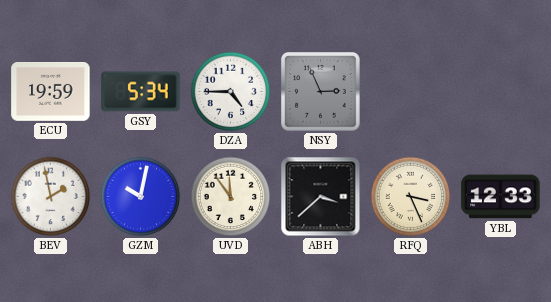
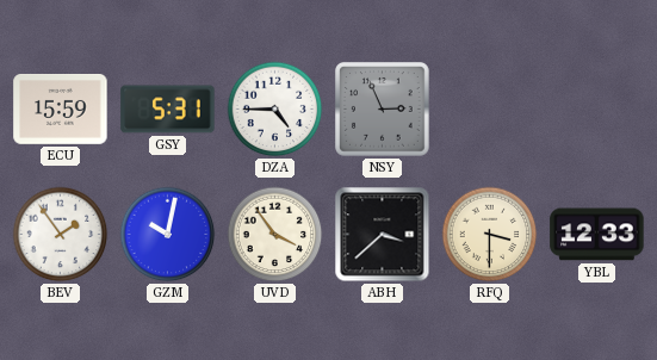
ECU: 19:59 -> 15:59 (61, 110)
GSY: 5:34 -> 5:31 (168, 110)
BEV: 1:58 -> 1:54 (61, 235)
UVD: 11:54 -> 3:54 (275, 235)
RFQ: 3:26 -> 3:30 (490, 235)
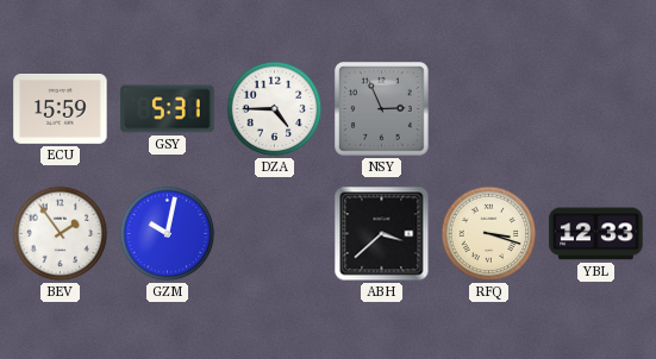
UVD: 3:54 -> none (275, 235)
RFQ: 3:30 -> 3:18 (489, 234)
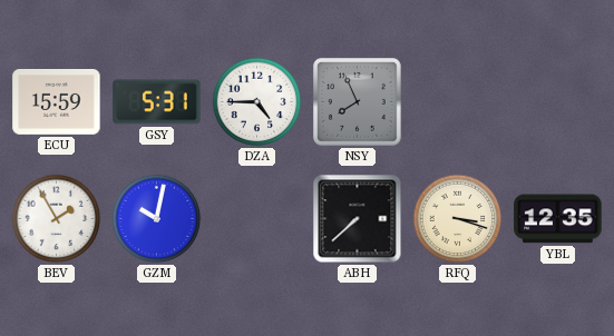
NSY: 2:56 -> 7:56 (358, 102)
BEV: 1:54 -> 1:55 (57, 219)
ABH: 3:38 -> 7:38 (358, 219)
YBL: 12:33 -> 12:35 (558, 219)
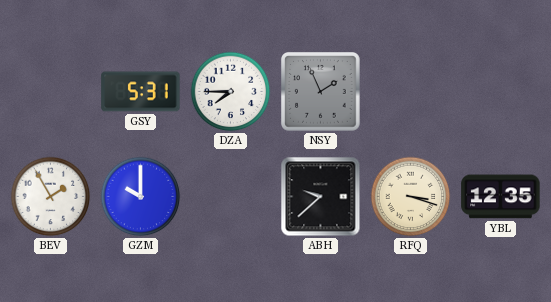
ECU: 15:59 -> none (57, 102)
DZA: 4:45 -> 7:45 (231, 92)
NSY: 7:56 -> 1:56 (321, 92)
GZM: 10:02 -> 10:00 (141, 197)
ABH: 7:38 -> 9:38 (321, 197)
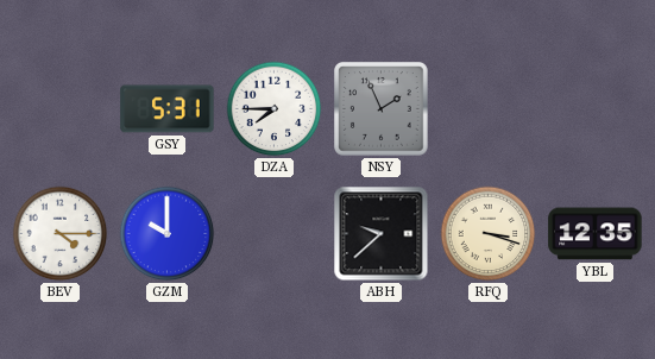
BEV: 1:55 -> 4:15 (61, 234)
